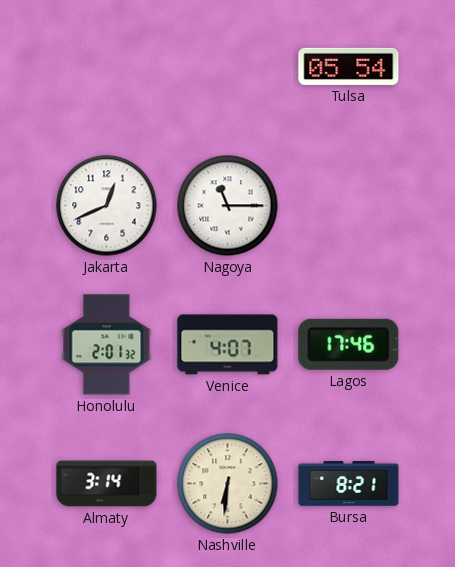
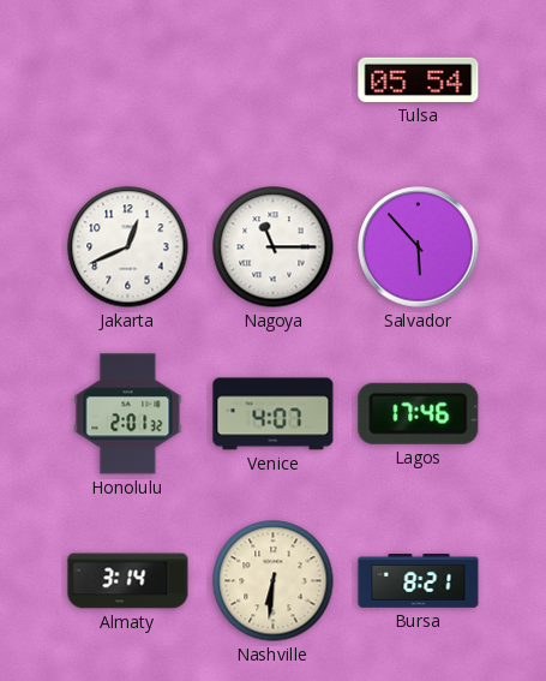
Salvador: none -> 5:53 (419, 247)
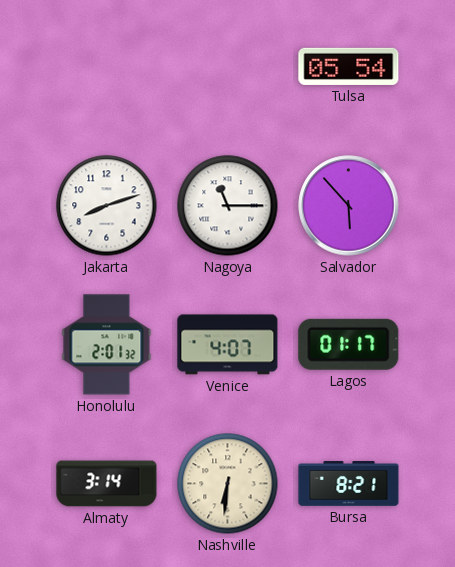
Jakarta: 12:41 -> 8:12 (107, 206)
Lagos: 17:46 -> 01:17 (349, 344)
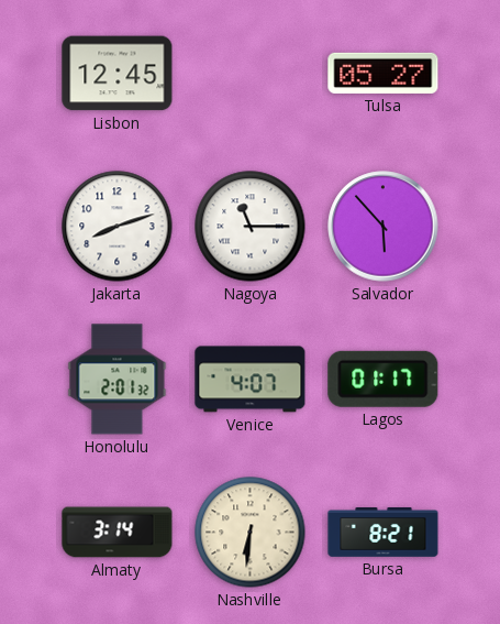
Lisbon: none -> 12:45 (118, 74)
Tulsa: 05:54 -> 05:27 (384, 73)
